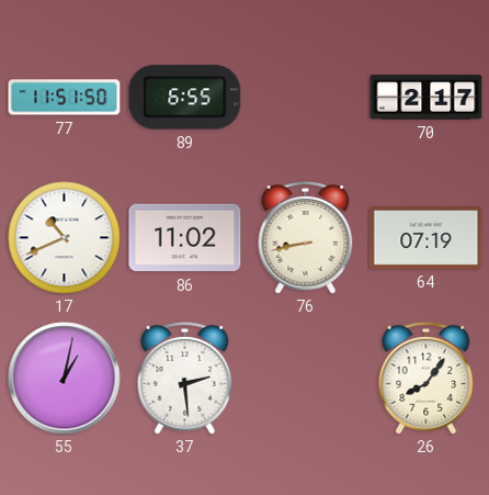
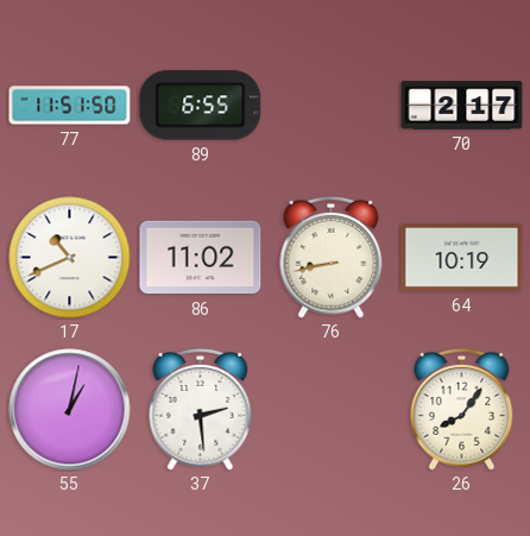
64: 07:19 -> 10:19 (462, 257)
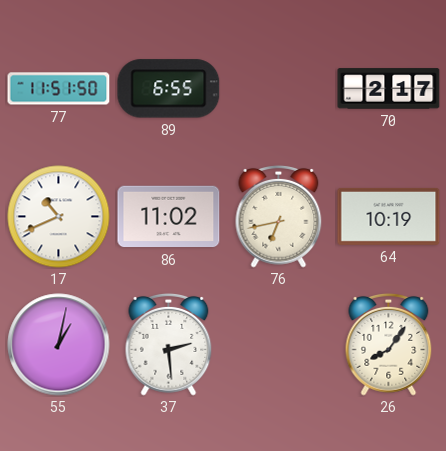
76: 8:43 -> 6:43 (279, 216)
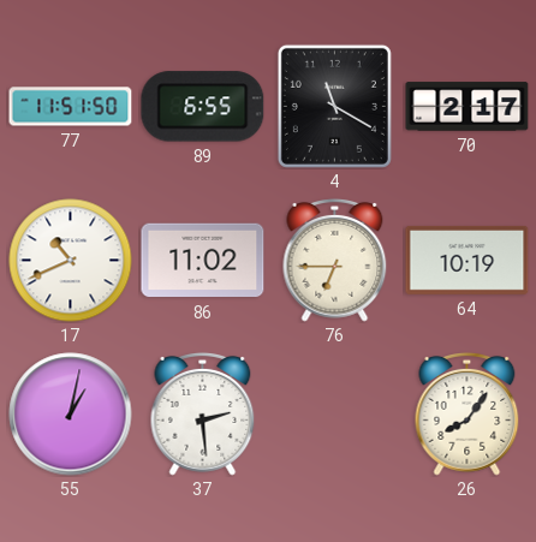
4: none -> 11:20 (334, 106)
76: 6:43 -> 6:45 (335, 260)
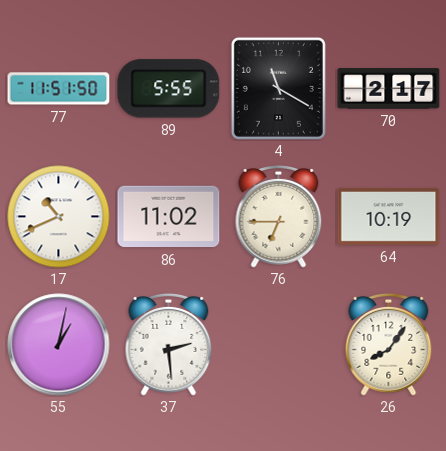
89: 6:55 -> 5:55 (169, 89)
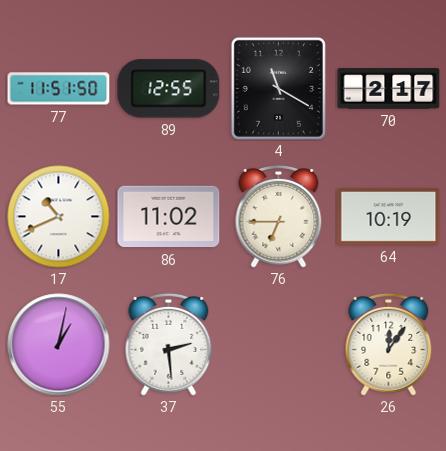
89: 5:55 -> 12:55 (169, 89)
26: 8:06 -> 12:06 (389, 344)
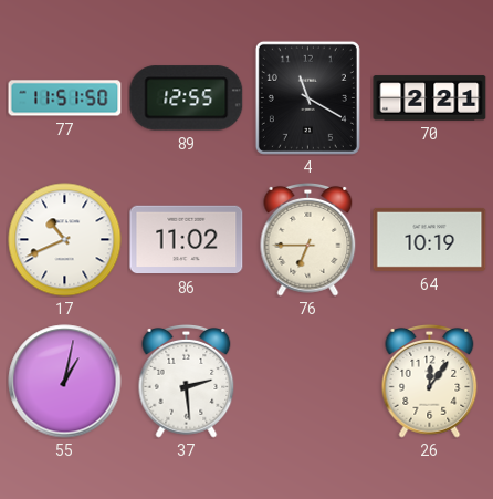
70: 2:17 -> 2:21 (430, 98)
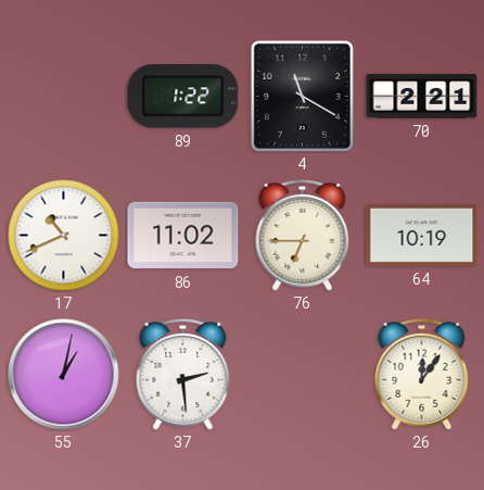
77: 11:51 -> none (65, 98)
89: 12:55 -> 1:22 (183, 97)
